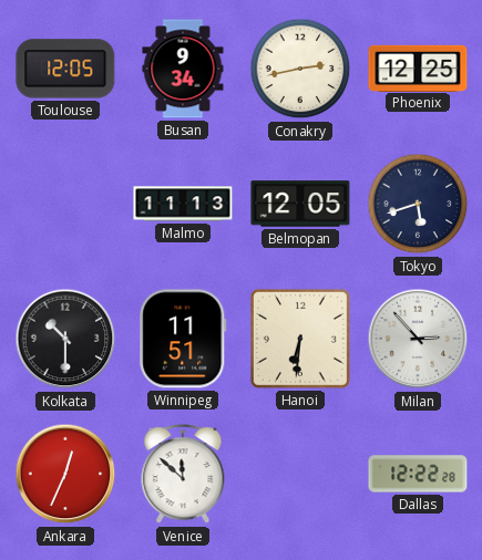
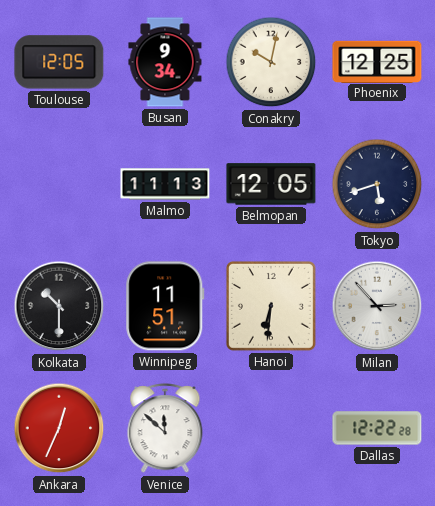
Conakry: 2:43 -> 10:02 (271, 62)
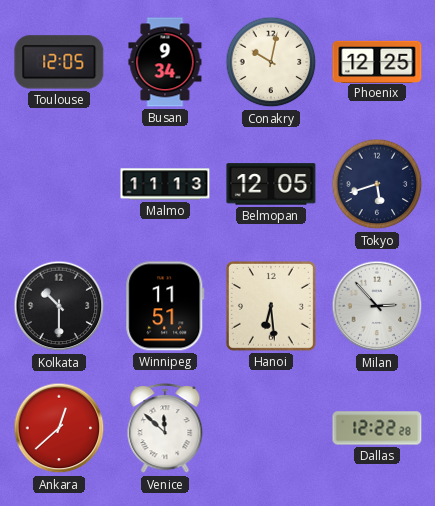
Hanoi: 6:31 -> 6:29 (271, 306)
Ankara: 12:34 -> 12:38 (59, 428)
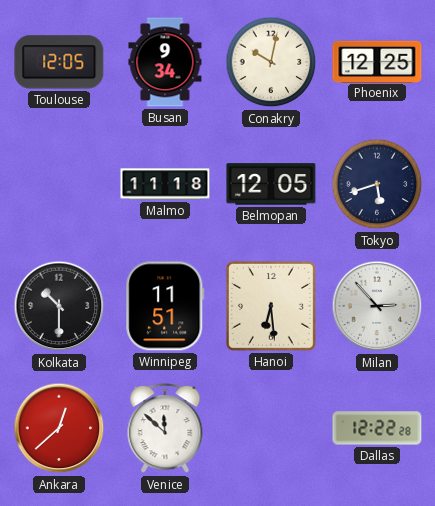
Malmo: 11:13 -> 11:18 (165, 184)
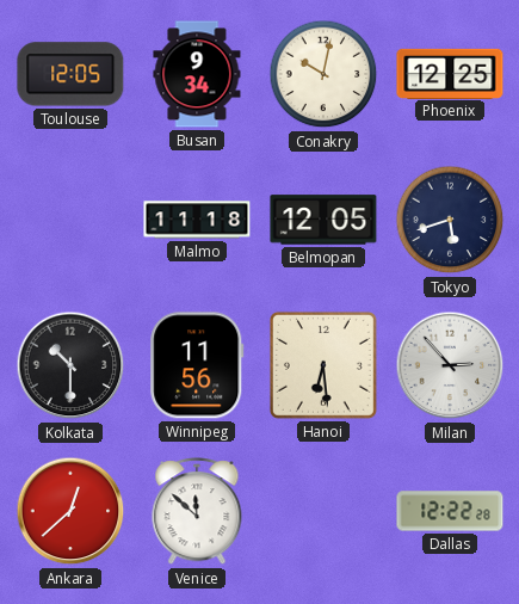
Winnipeg: 11:51 -> 11:56 (197, 365)
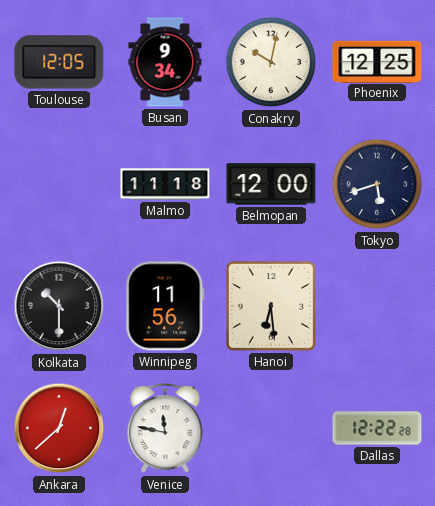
Belmopan: 12:05 -> 12:00 (271, 184)
Milan: 2:53 -> none (450, 365)
Venice: 11:52 -> 11:47 (165, 429)
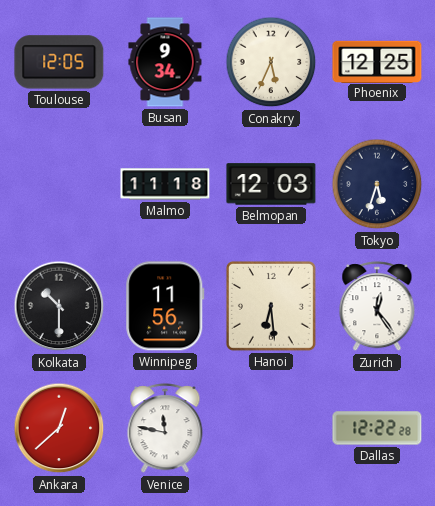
Conakry: 10:02 -> 5:34 (271, 62)
Belmopan: 12:00 -> 12:03 (271, 184)
Tokyo: 5:42 -> 5:33 (377, 184)
Zurich: none -> 12:24 (377, 307)
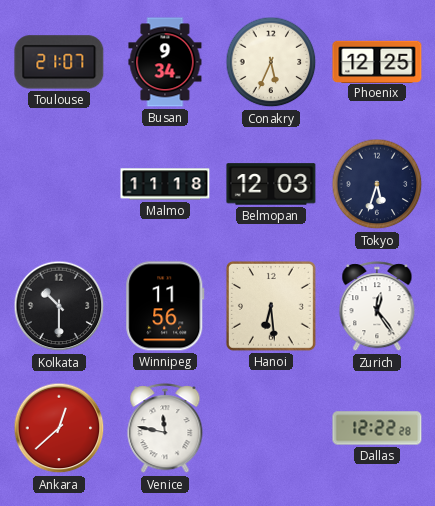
Toulouse: 12:05 -> 21:07 (59, 62)
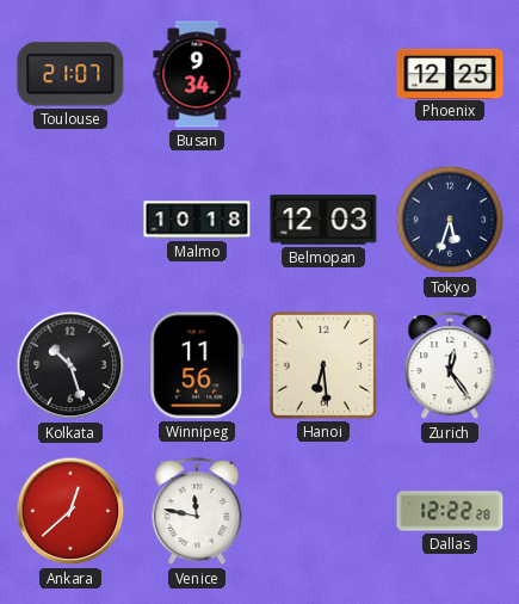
Conakry: 5:34 -> none (271, 62)
Malmo: 11:18 -> 10:18 (197, 220)
Kolkata: 10:30 -> 10:27 (70, 365)
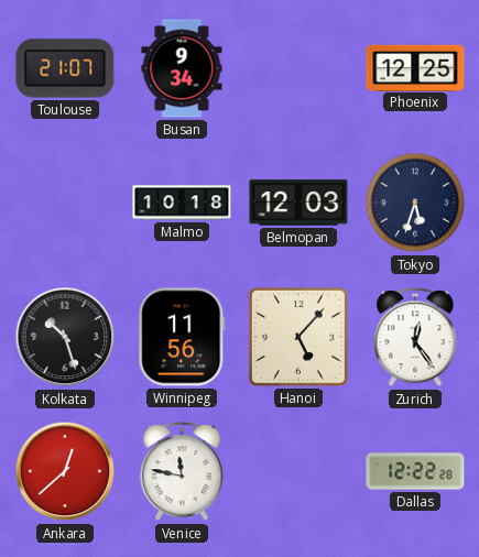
Hanoi: 6:29 -> 5:07 (298, 337)
